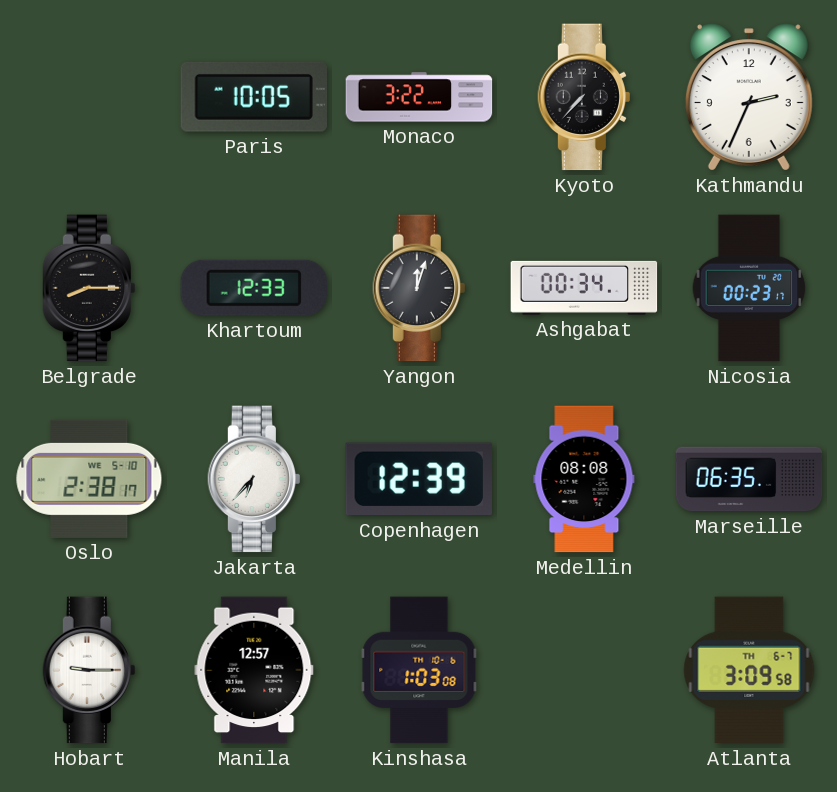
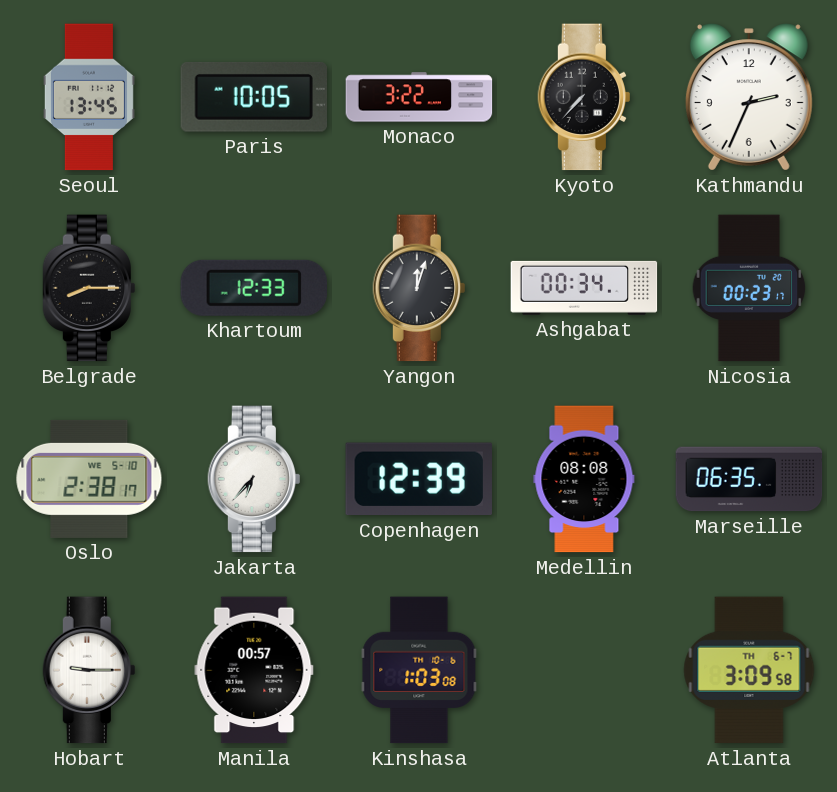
Seoul: none -> 13:45 (89, 97)
Manila: 12:57 -> 00:57 (254, 670)
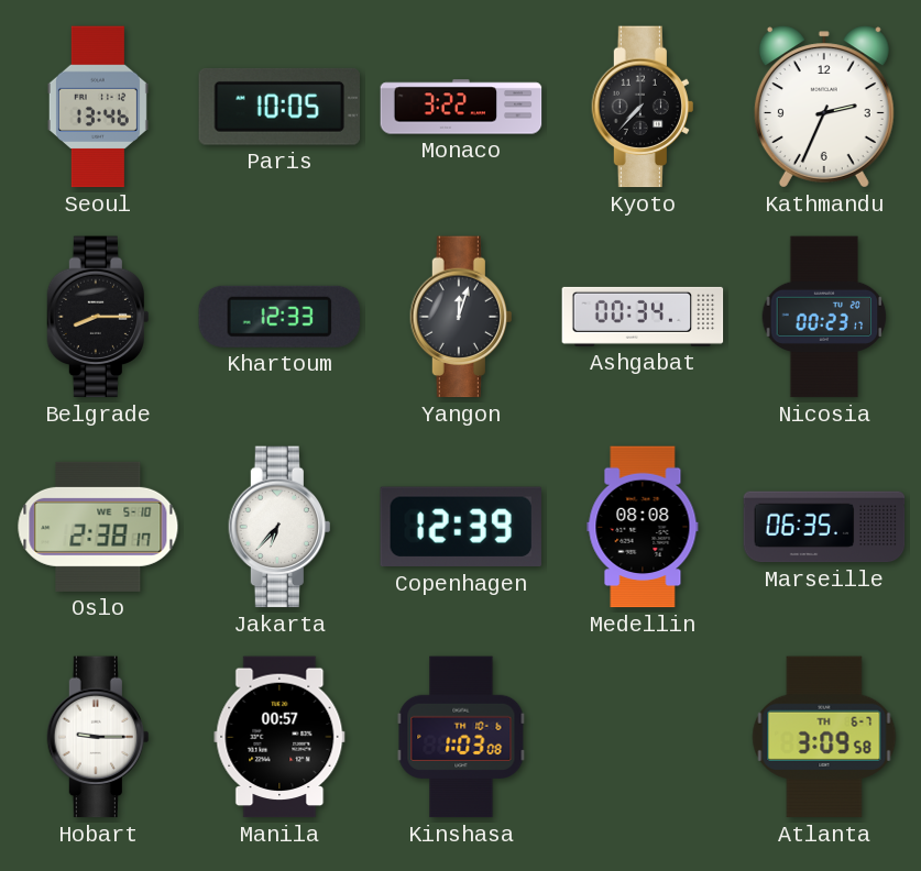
Seoul: 13:45 -> 13:46 (98, 107)
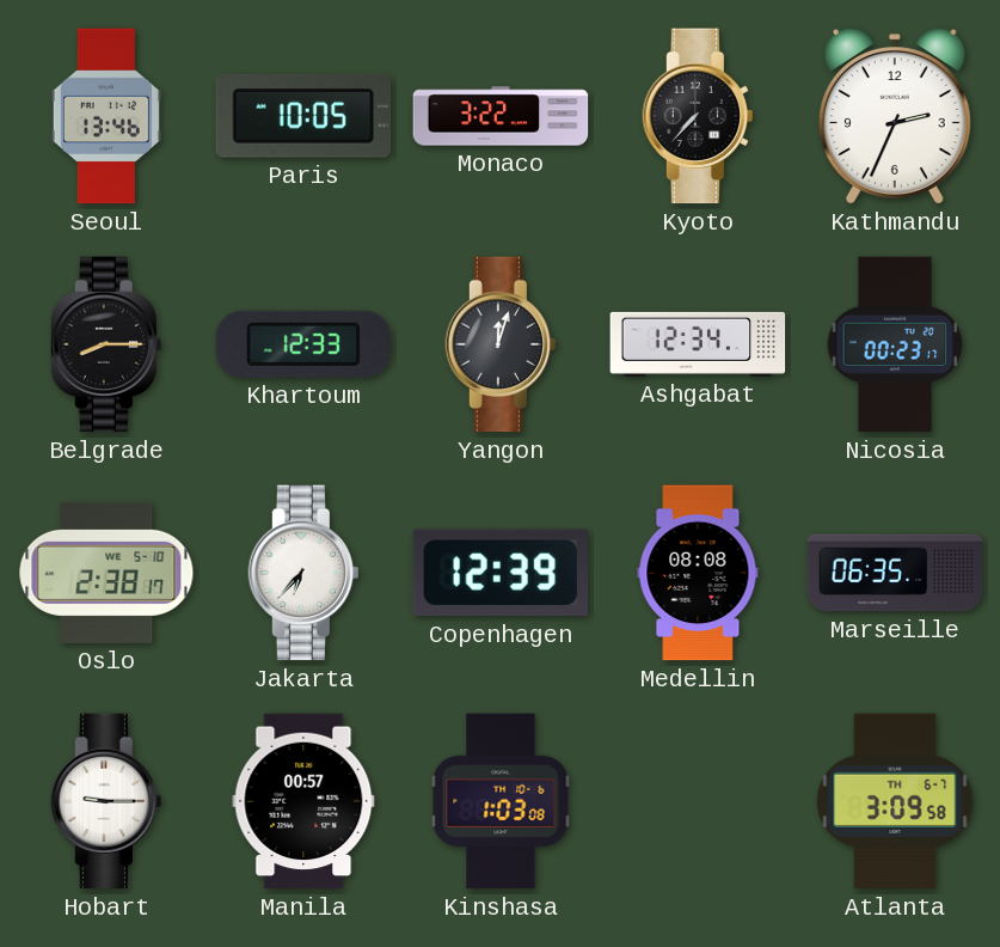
Ashgabat: 00:34 -> 12:34 (698, 344)
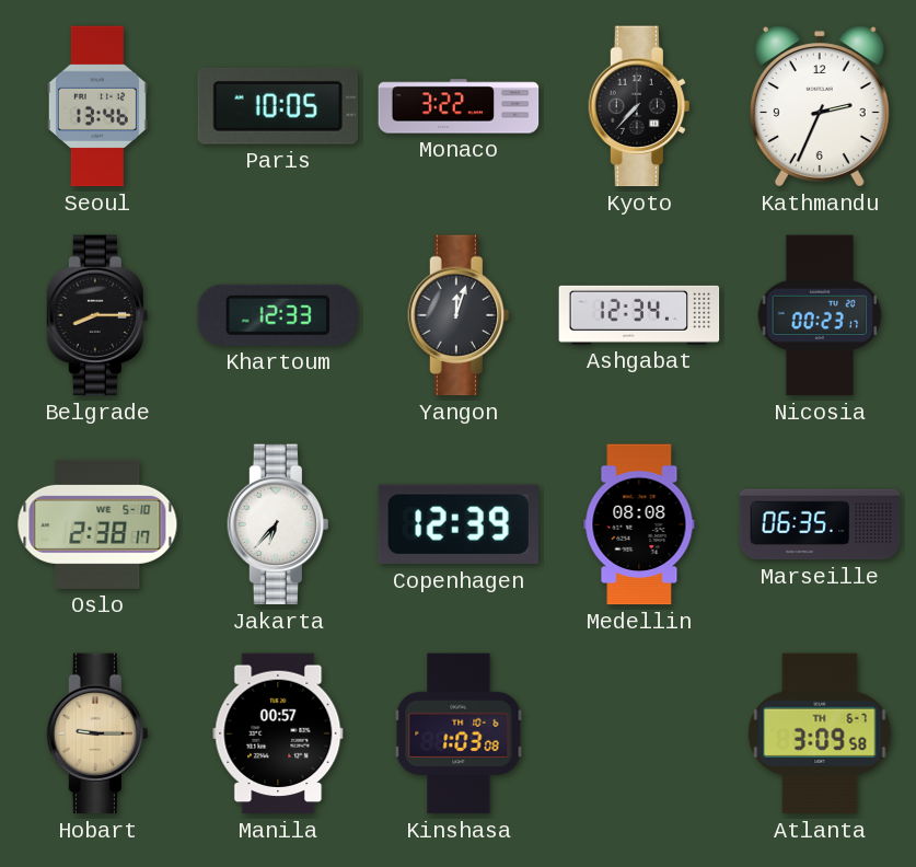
Hobart dial: white -> champagne (96, 733)
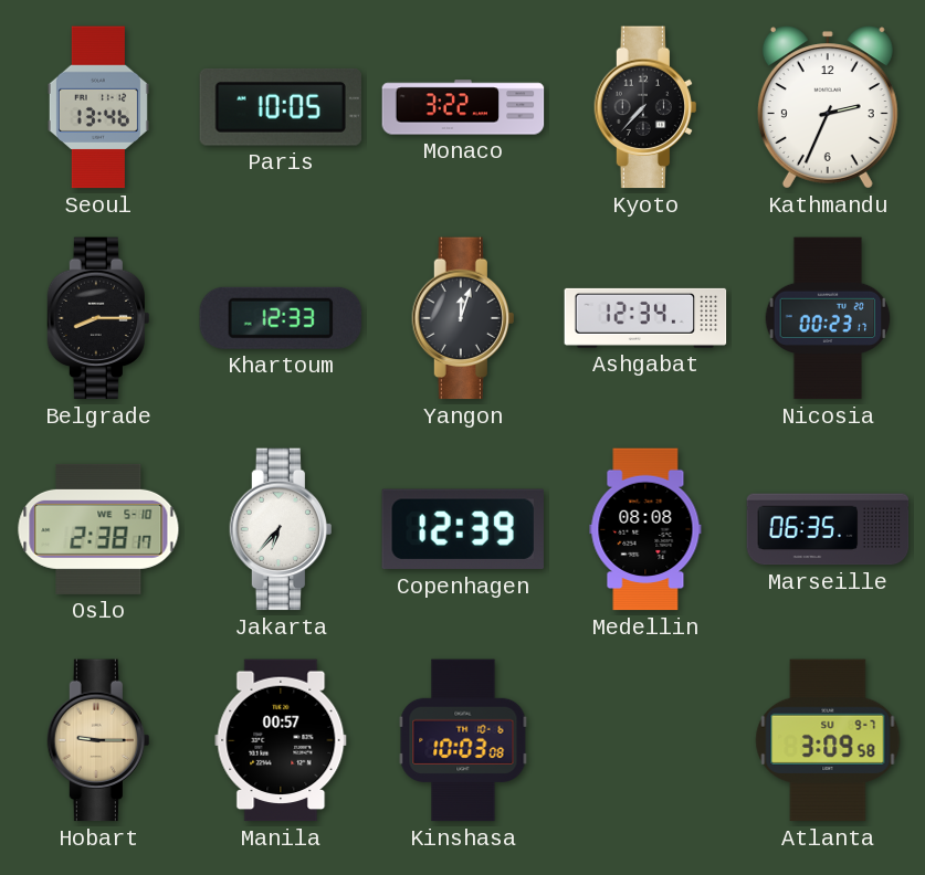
Kinshasa: 1:03 -> 10:03 (463, 740)
Atlanta date: TH 6-7 -> SU 9-7 (828, 740)
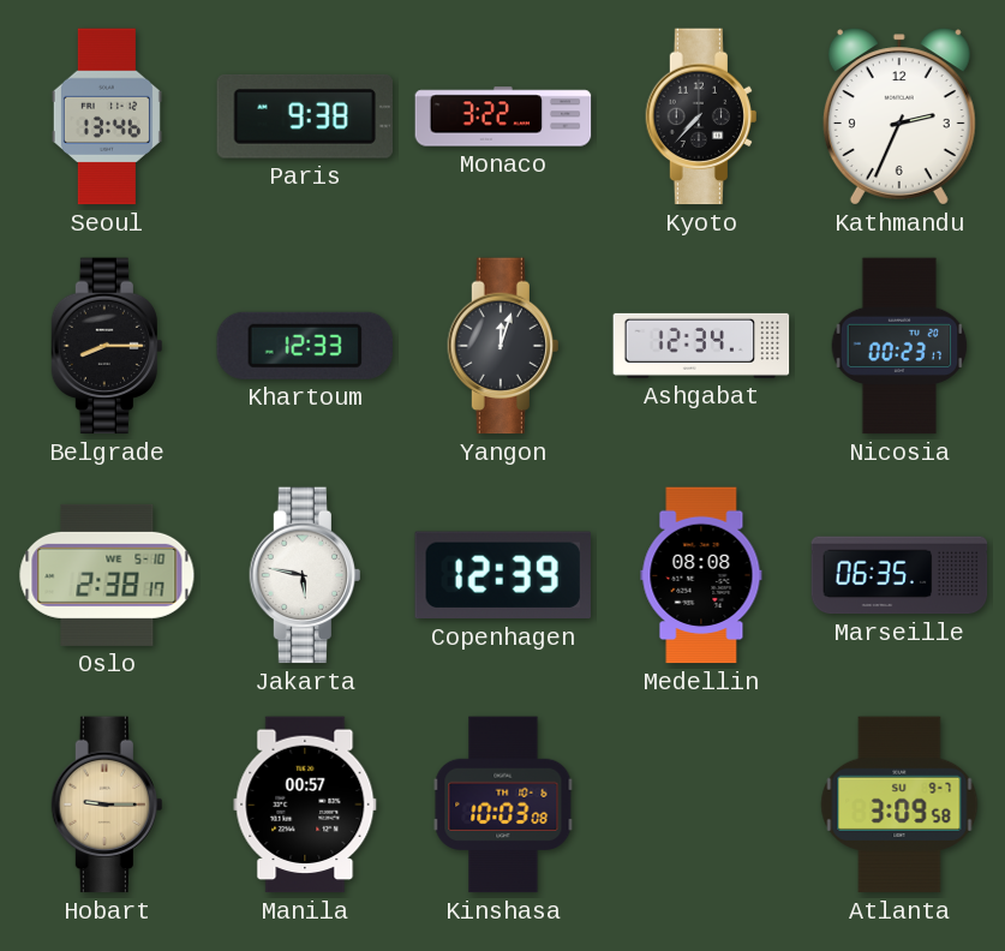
Paris: 10:05 -> 9:38 (304, 116)
Jakarta: 6:37 -> 5:47 (304, 575)
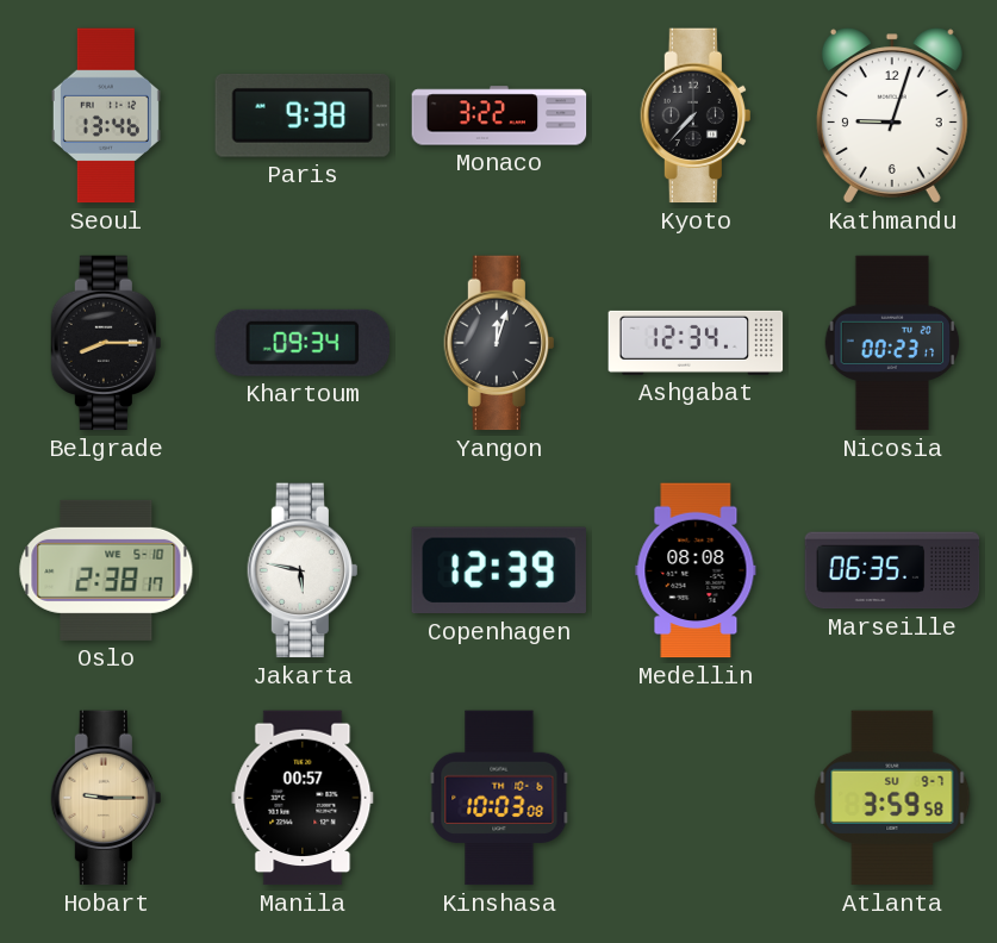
Kathmandu: 2:34 -> 9:03 (892, 115)
Khartoum: 12:33 -> 09:34 (301, 343)
Atlanta: 3:09 -> 3:59 (892, 798)
